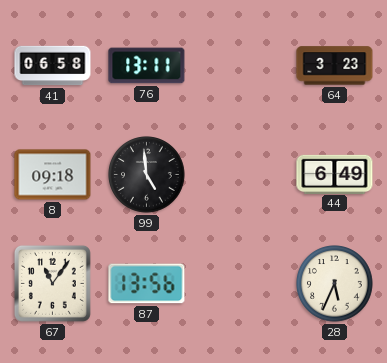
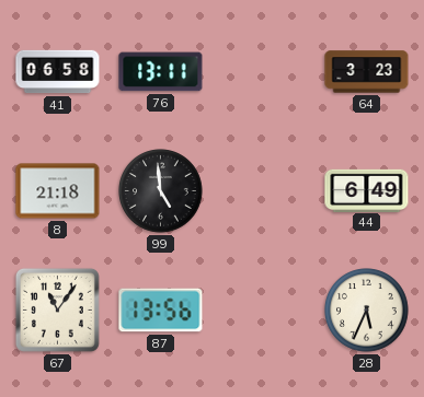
8: 09:18 -> 21:18 (58, 191)
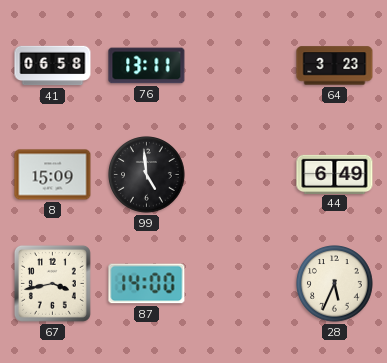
8: 21:18 -> 15:09 (53, 175)
67: 11:06 -> 3:43 (52, 283)
87: 13:56 -> 14:00 (147, 284)
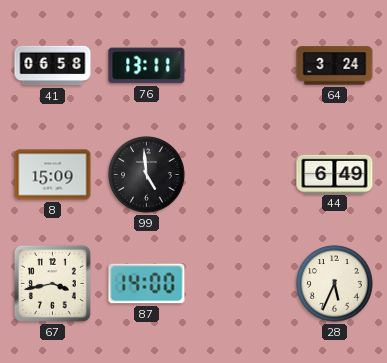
64: 3:23 -> 3:24 (335, 66)
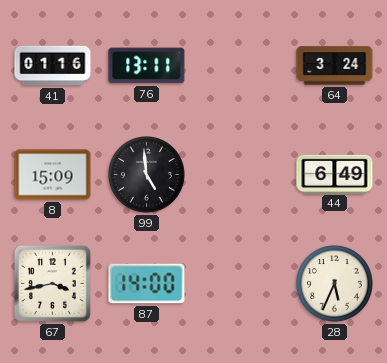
41: 06:58 -> 01:16 (53, 66)
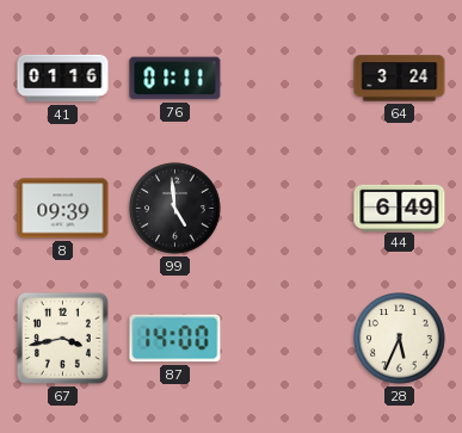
76: 13:11 -> 01:11 (175, 79)
8: 15:09 -> 09:39 (63, 209)
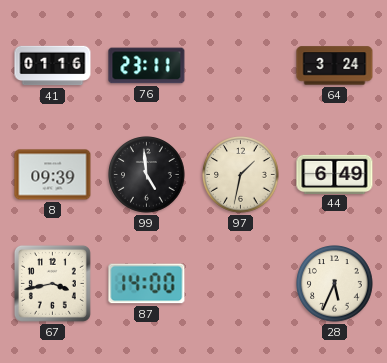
76: 01:11 -> 23:11 (147, 66)
97: none -> 1:32 (241, 175)
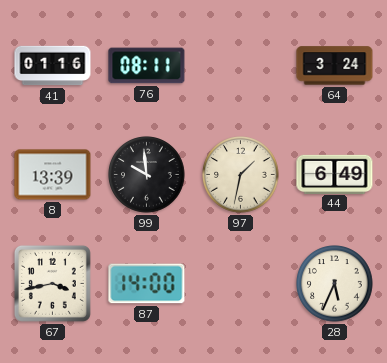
76: 23:11 -> 08:11 (147, 66)
8: 09:39 -> 13:39 (53, 175)
99: 4:59 -> 9:59 (147, 175)
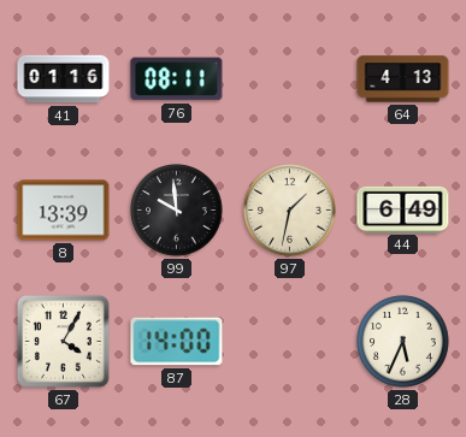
64: 3:24 -> 4:13 (403, 79)
67: 3:43 -> 4:05 (63, 341)
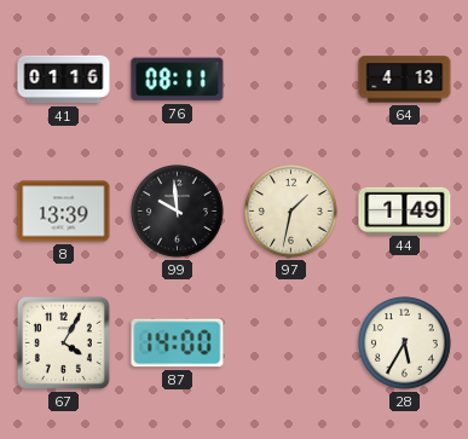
44: 6:49 -> 1:49 (405, 210)
28: 5:34 -> 5:35 (405, 343)
